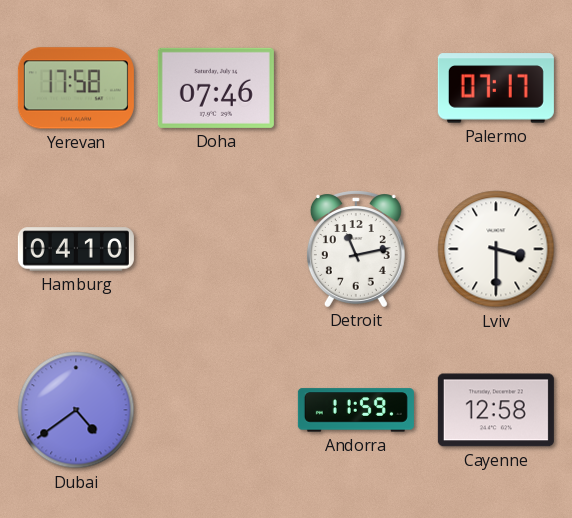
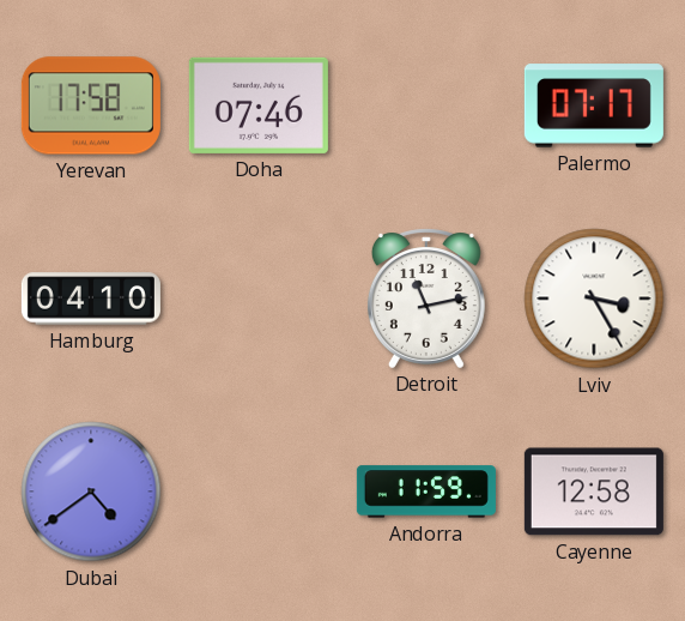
Lviv: 3:30 -> 3:25 (594, 299)
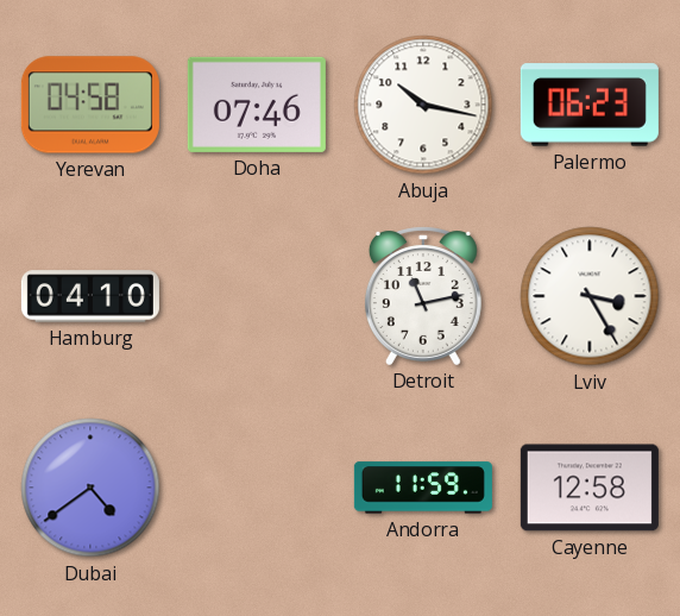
Yerevan: 17:58 -> 04:58 (90, 105)
Abuja: none -> 10:17 (423, 105)
Palermo: 07:17 -> 06:23 (590, 105)
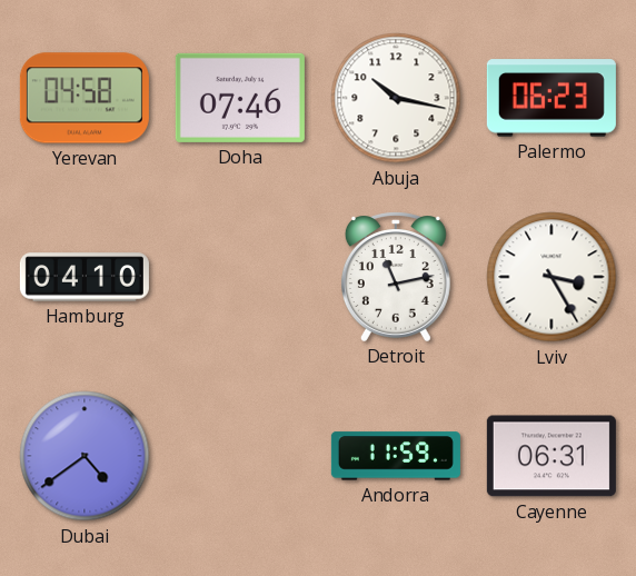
Cayenne: 12:58 -> 06:31 (551, 456)
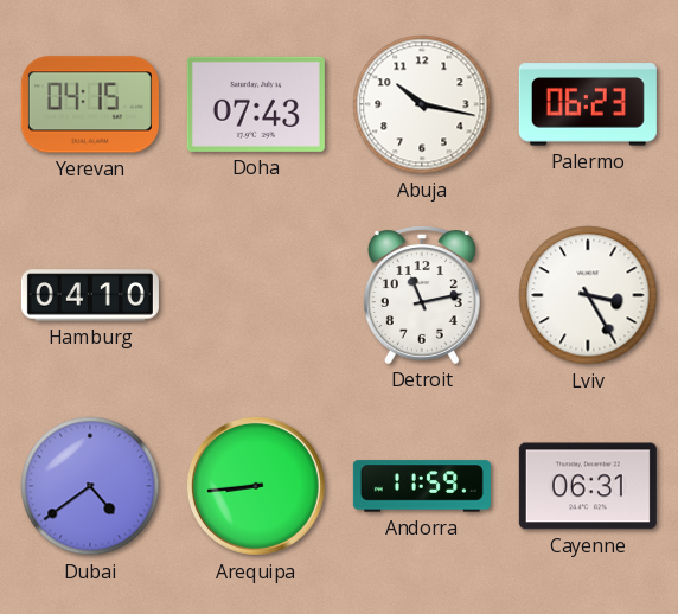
Yerevan: 04:58 -> 04:15 (90, 104)
Doha: 07:46 -> 07:43 (256, 104)
Arequipa: none -> 8:44 (256, 486)
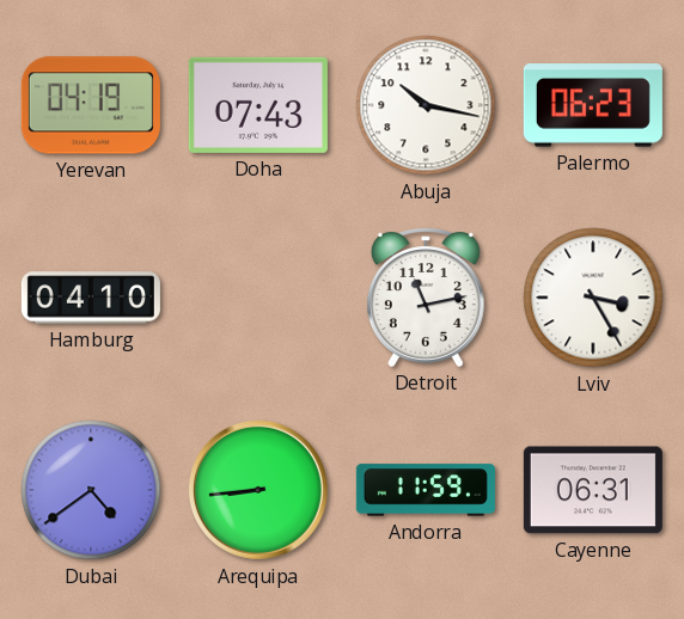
Yerevan: 04:15 -> 04:19 (91, 105)
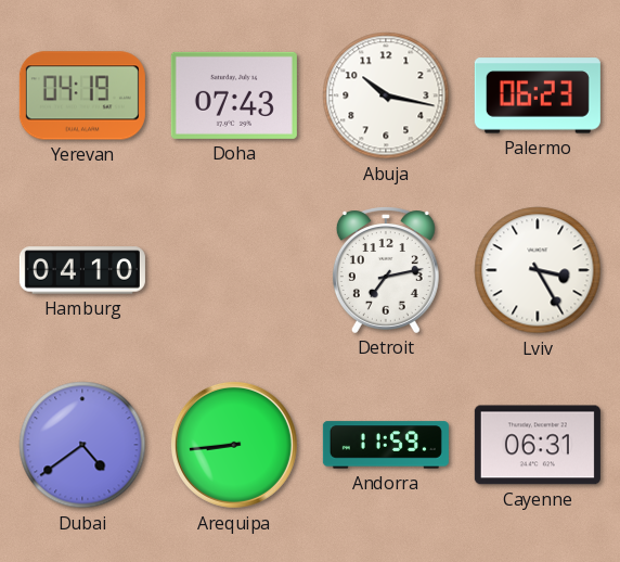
Detroit: 11:13 -> 7:13 (386, 270)
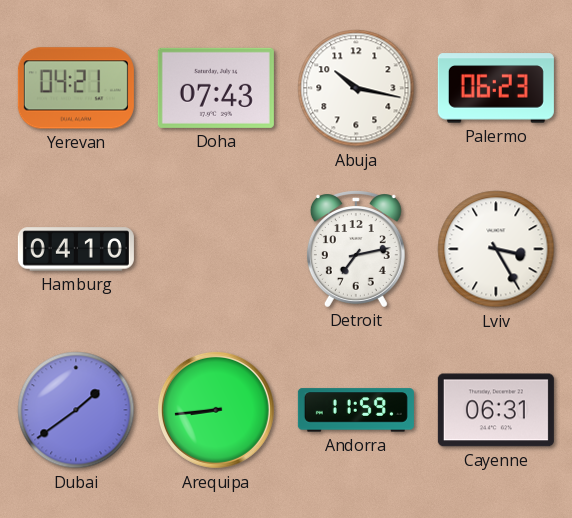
Yerevan: 04:19 -> 04:21 (76, 88)
Dubai: 4:39 -> 1:39 (76, 410)
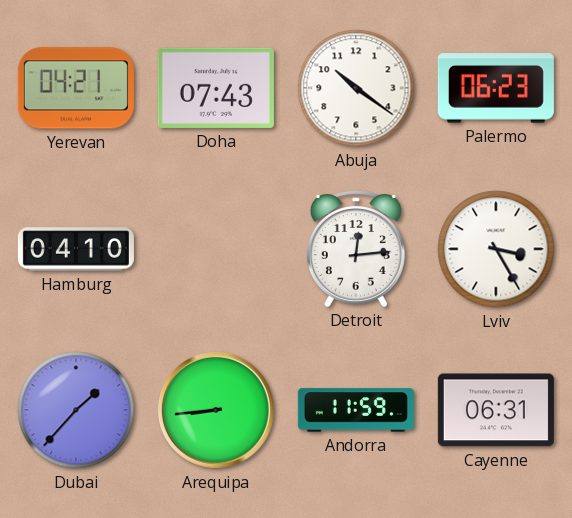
Abuja: 10:17 -> 10:21 (356, 88)
Detroit: 7:13 -> 12:14 (356, 249)
Dubai: 1:39 -> 1:37 (76, 410)
